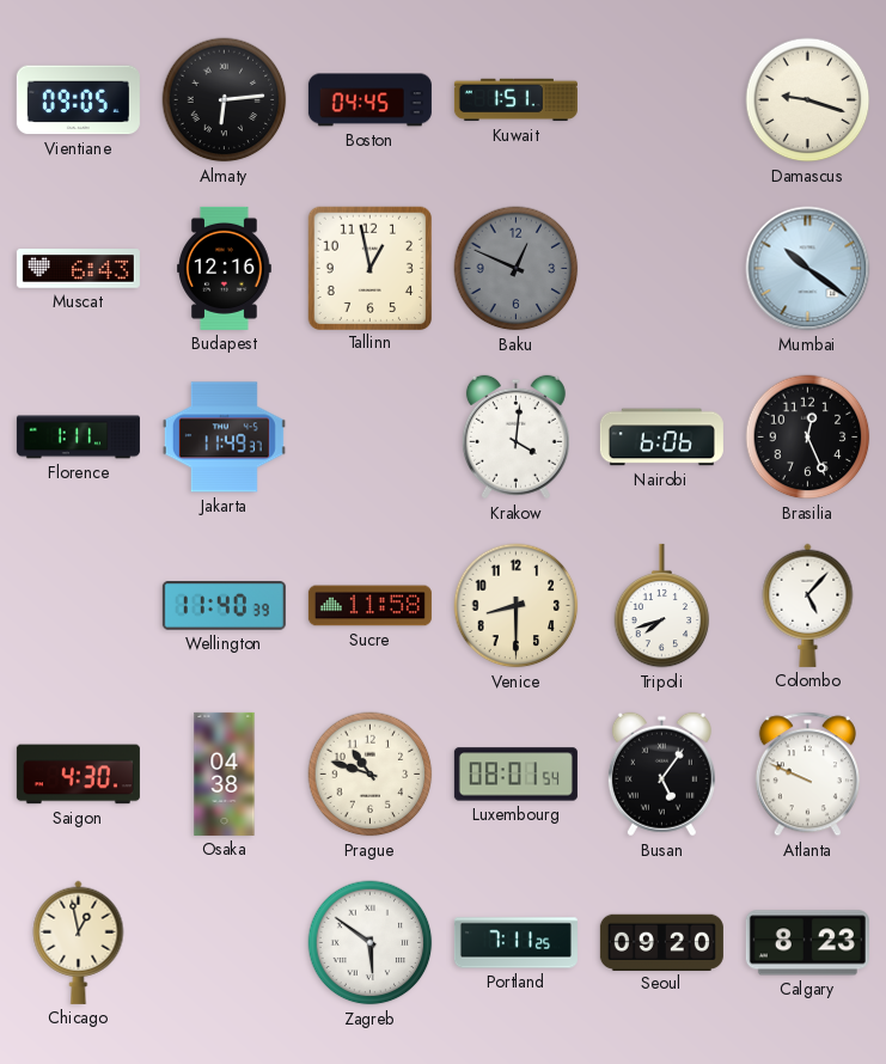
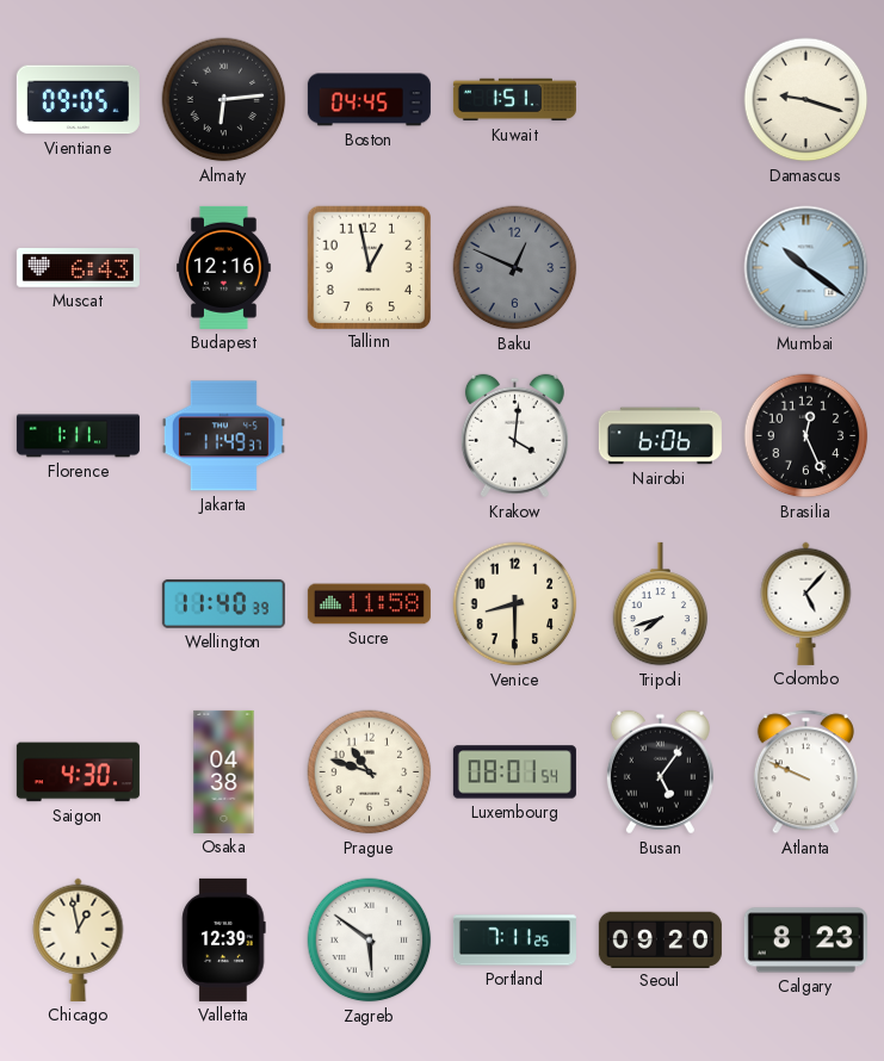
Valletta: none -> 12:39 (224, 939)
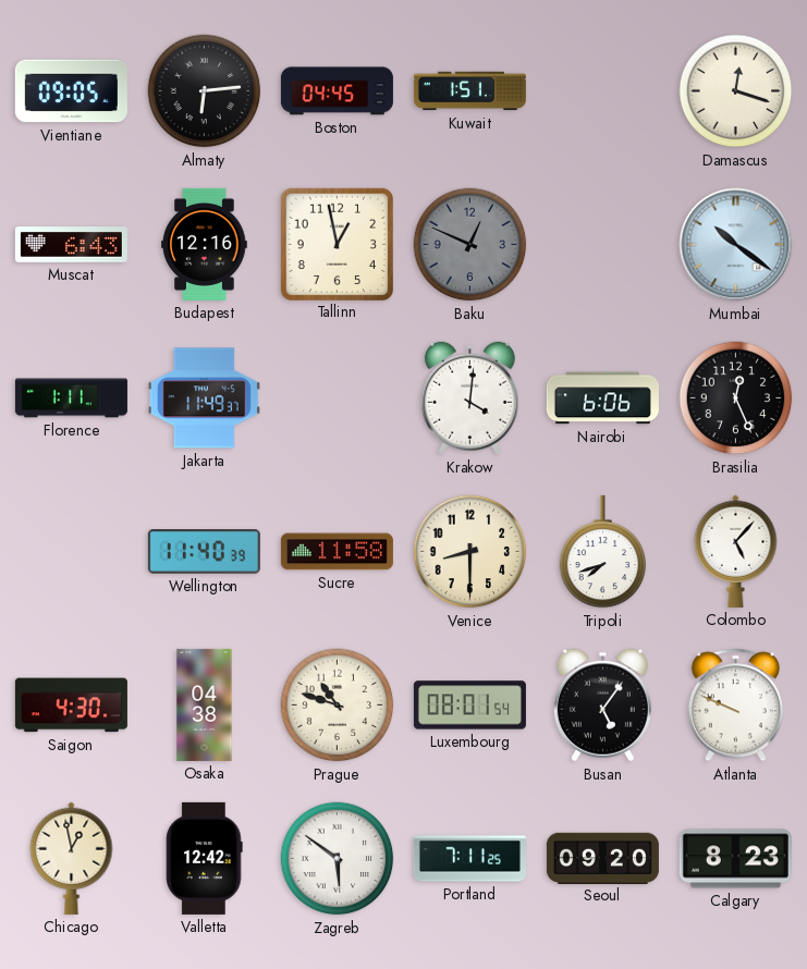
Damascus: 9:18 -> 12:18 (736, 91)
Valletta: 12:39 -> 12:42 (205, 858)
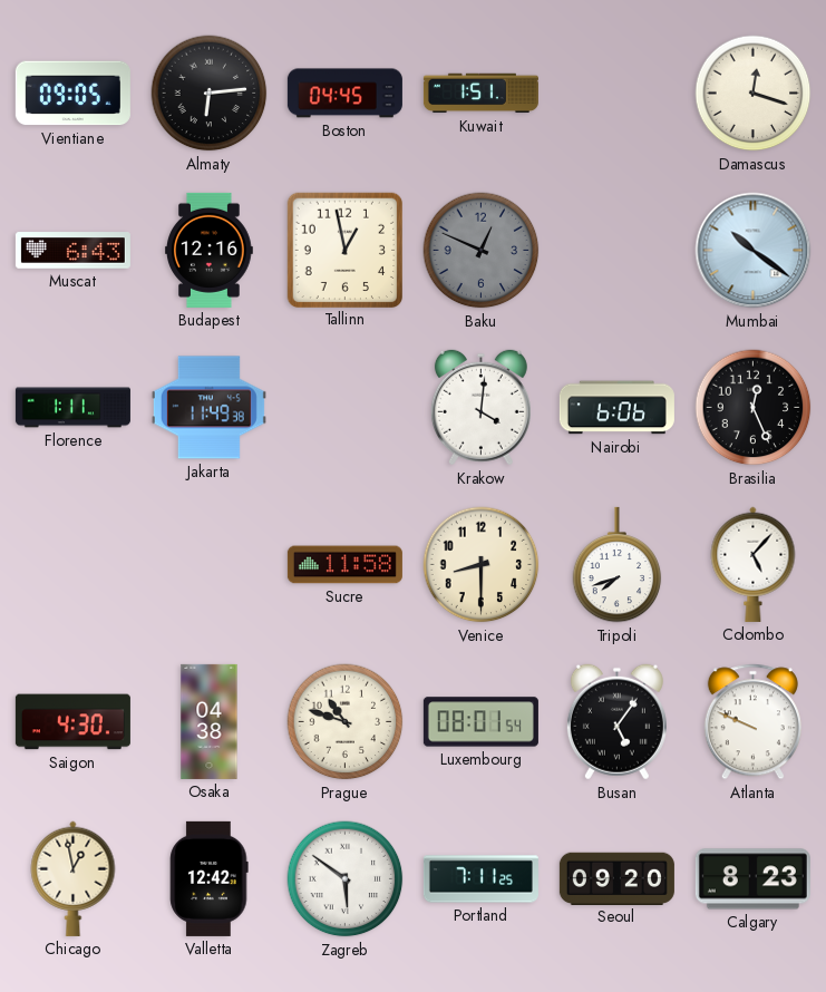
Jakarta: 11:49:37 -> 11:49:38 (208, 408)
Wellington: 11:40 -> none (204, 552)
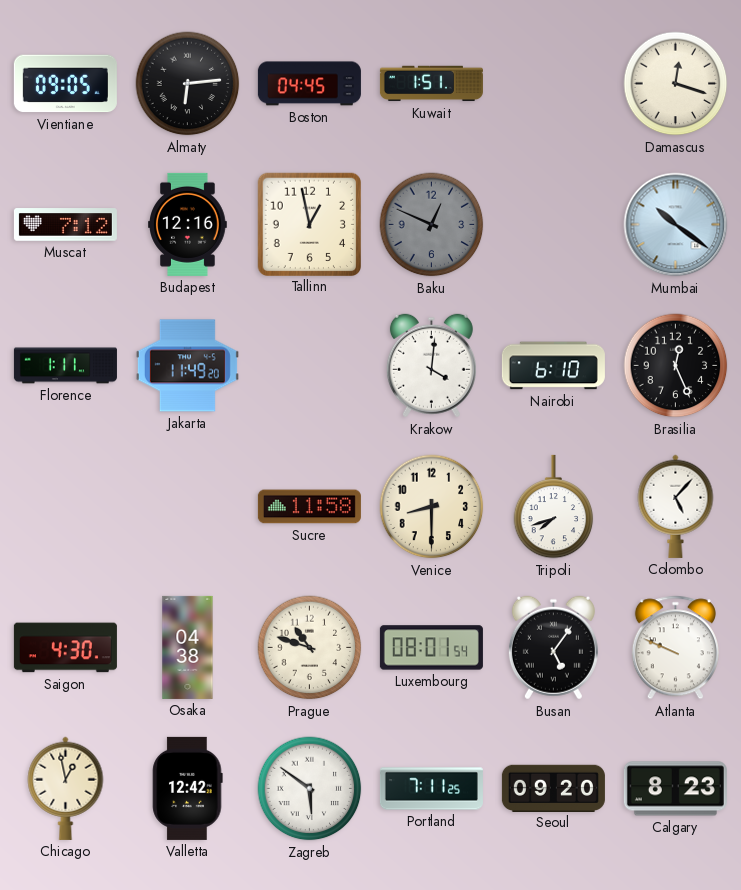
Muscat: 6:43 -> 7:12 (65, 225)
Jakarta: 11:49:38 -> 11:49:20 (187, 366)
Nairobi: 6:06 -> 6:10 (553, 366)
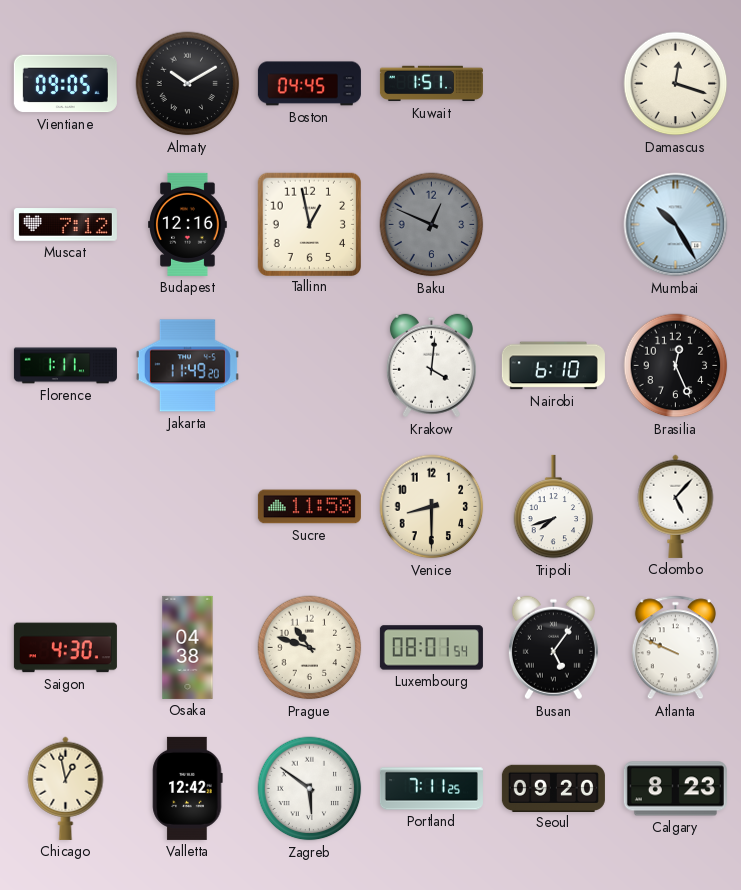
Almaty: 6:14 -> 10:10 (188, 84)
Mumbai: 10:21 -> 10:25 (676, 225)
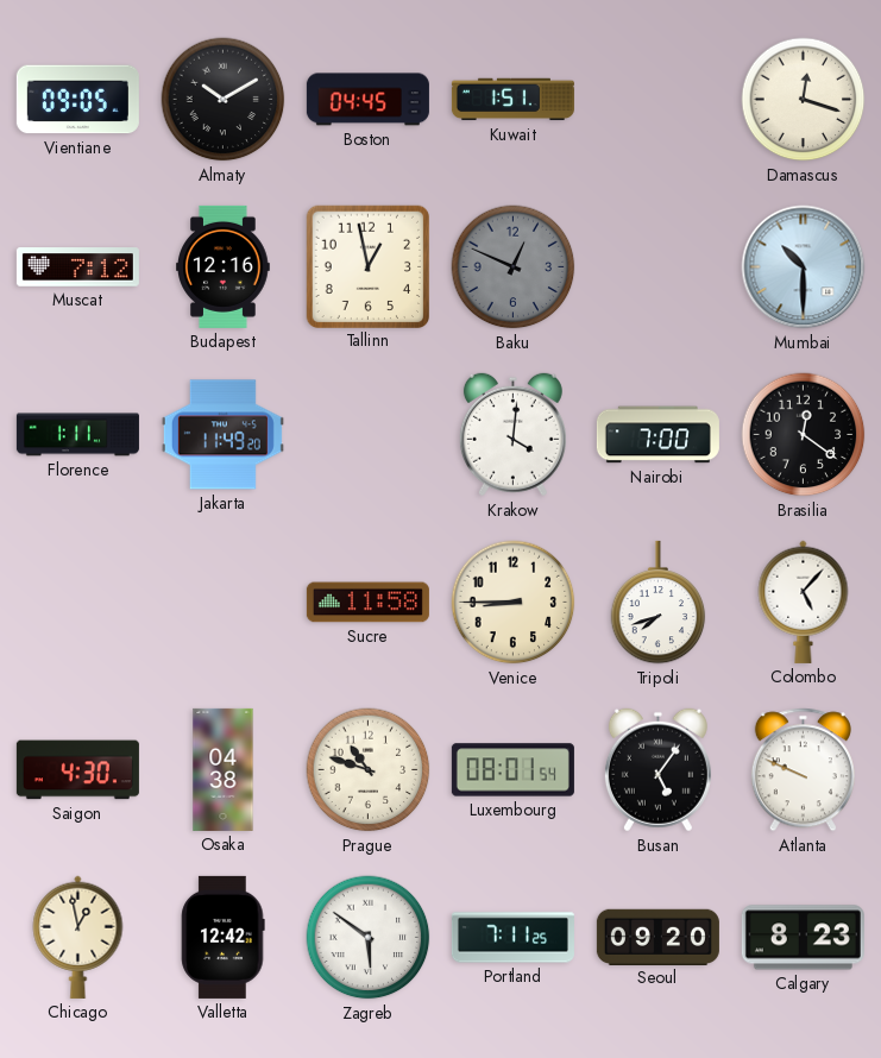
Mumbai: 10:25 -> 10:30 (804, 267)
Nairobi: 6:10 -> 7:00 (657, 435)
Brasilia: 12:26 -> 12:21 (804, 435)
Venice: 8:30 -> 8:45 (514, 603)
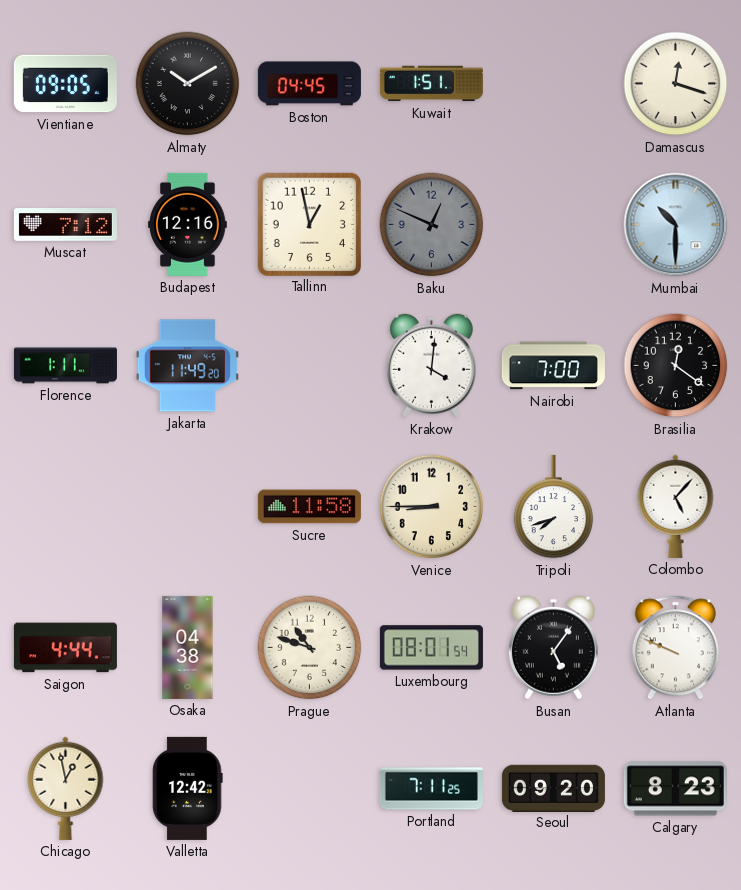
Saigon: 4:30 -> 4:44 (65, 648)
Zagreb: 5:51 -> none (369, 938)
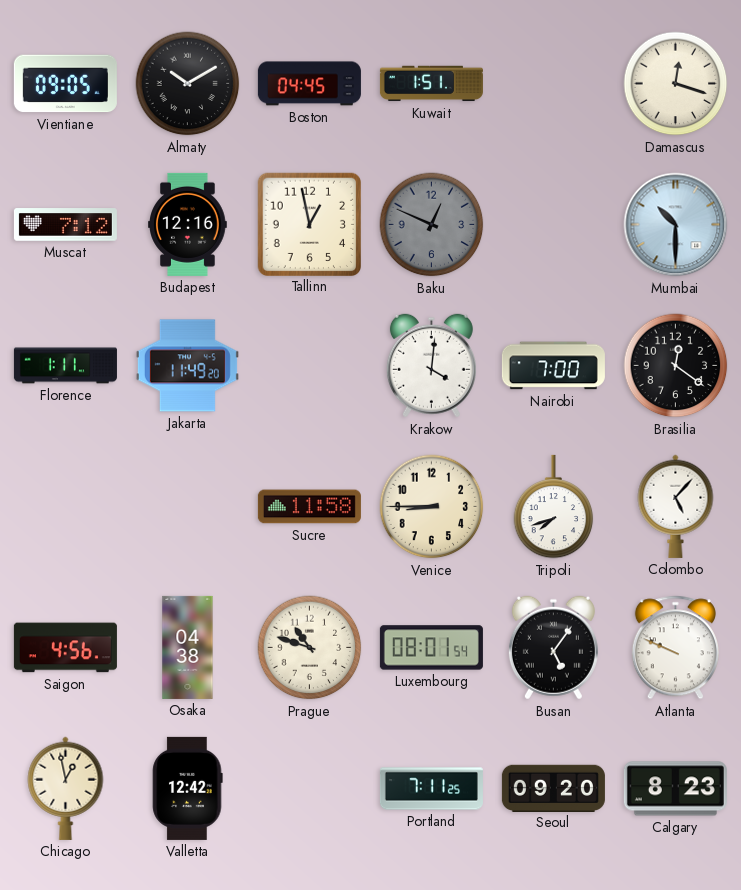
Saigon: 4:44 -> 4:56 (65, 648)
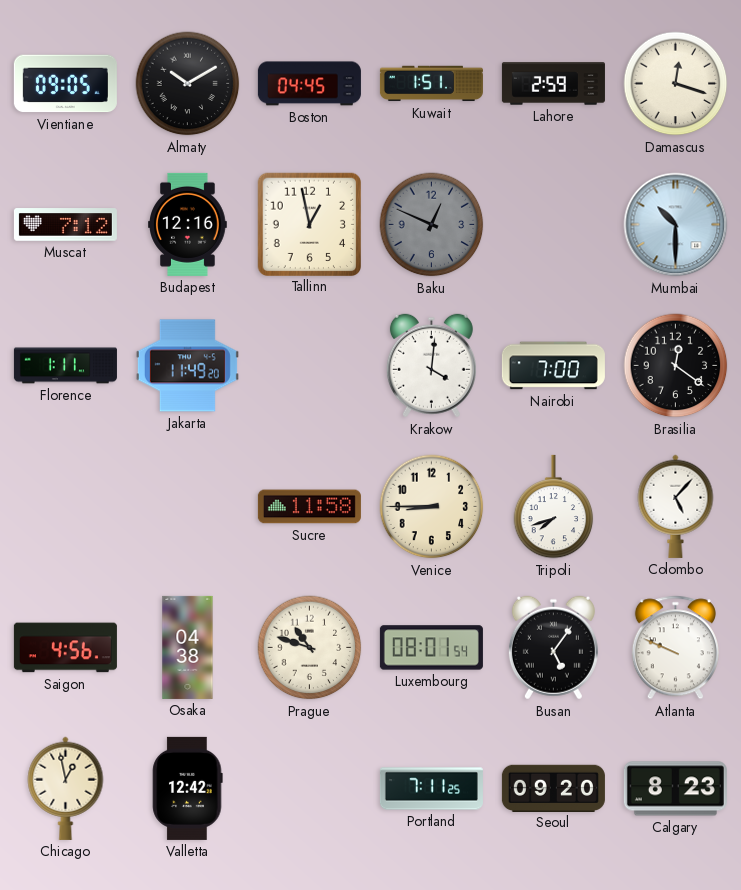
Lahore: none -> 2:59 (553, 84)
